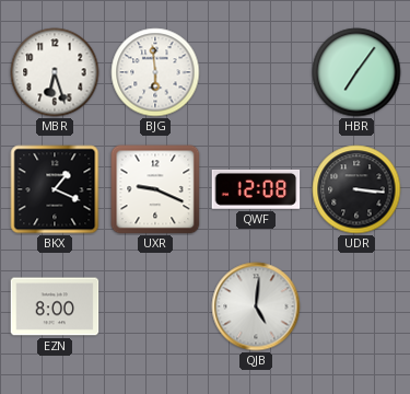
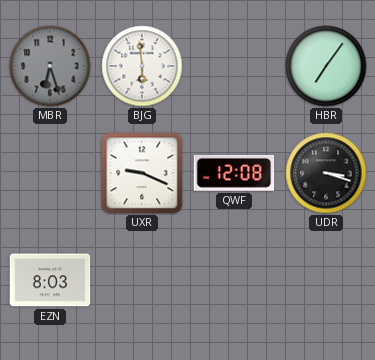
MBR dial: white -> grey (50, 66)
BKX: 1:19 -> none (55, 189)
UDR: 3:16 -> 3:18 (326, 173)
EZN: 8:00 -> 8:03 (50, 280)
QJB: 5:01 -> none (256, 306)
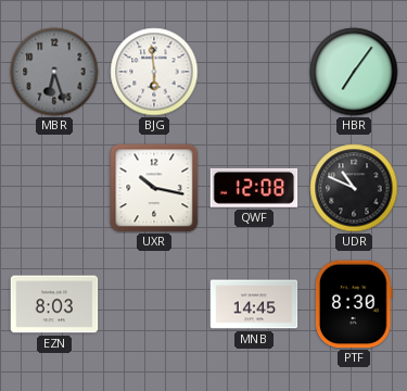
UXR: 9:19 -> 10:17 (154, 188)
UDR: 3:18 -> 10:49 (354, 188)
MNB: none -> 14:45 (254, 304)
PTF: none -> 8:30 (354, 304)
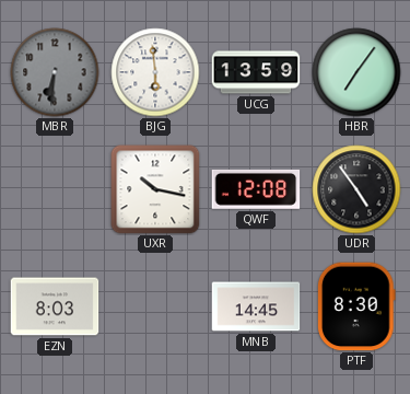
MBR: 6:27 -> 6:31 (55, 72)
UCG: none -> 13:59 (256, 72)
UDR: 10:49 -> 4:54 (356, 189)
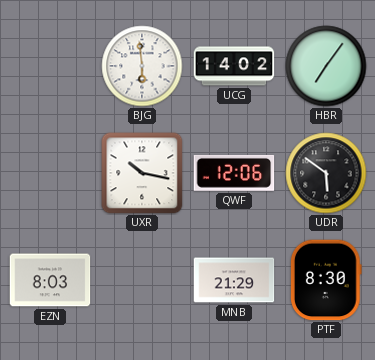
MBR: 6:31 -> none (55, 72)
UCG: 13:59 -> 14:02 (234, 66)
QWF: 12:08 -> 12:06 (234, 173)
UDR: 4:54 -> 5:51 (326, 173)
MNB: 14:45 -> 21:29 (234, 280)
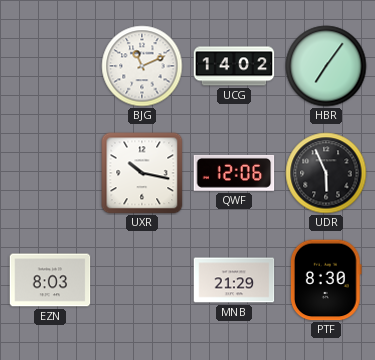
BJG: 5:59 -> 11:11 (142, 66)
UDR: 5:51 -> 5:56 (326, 173)
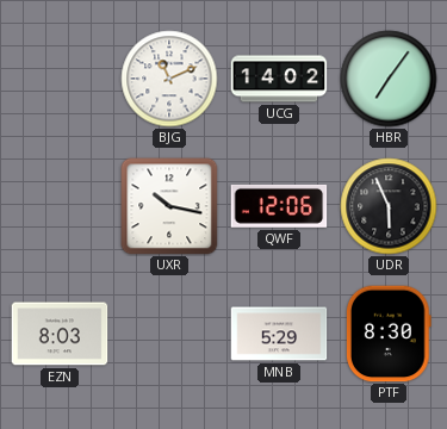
MNB: 21:29 -> 5:29 (279, 334)
